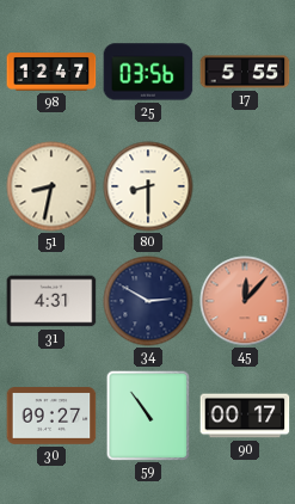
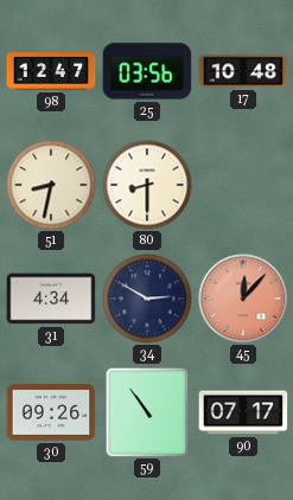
17: 5:55 -> 10:48 (243, 71)
31: 4:31 -> 4:34 (51, 299)
30: 09:27 -> 09:26 (51, 412)
90: 00:17 -> 07:17 (243, 412)
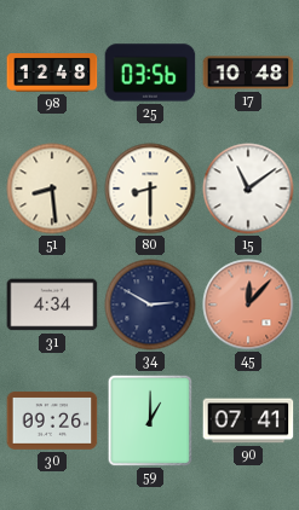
98: 12:47 -> 12:48 (52, 73)
51: 8:32 -> 8:29 (52, 189)
15: none -> 11:09 (248, 189)
59: 10:54 -> 1:00 (150, 421)
90: 07:17 -> 07:41 (248, 421)
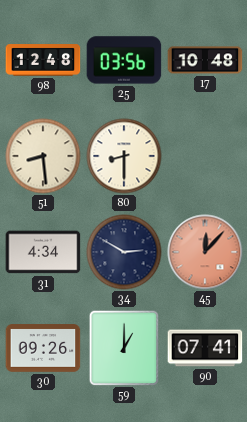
15: 11:09 -> none (248, 189)
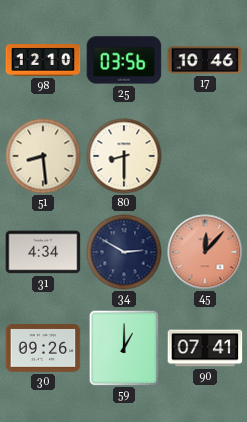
98: 12:48 -> 12:10 (43, 60)
17: 10:48 -> 10:46 (205, 60)
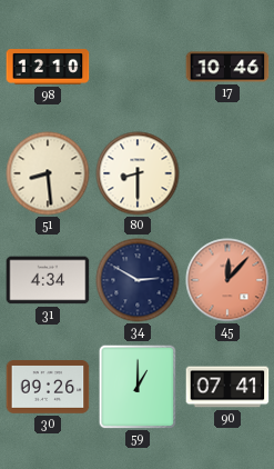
25: 03:56 -> none (124, 60)
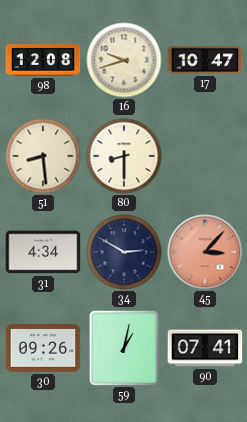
98: 12:10 -> 12:08 (43, 60)
16: none -> 9:42 (124, 60)
17: 10:46 -> 10:47 (205, 60)
45: 12:07 -> 3:07 (205, 252)
59: 1:00 -> 1:02 (124, 348)
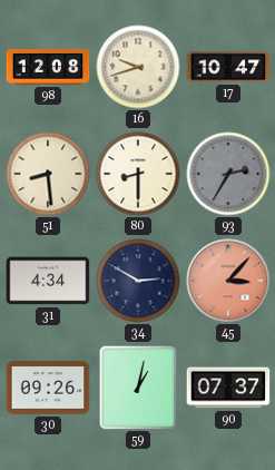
93: none -> 2:35 (228, 174)
90: 07:41 -> 07:37 (228, 388)
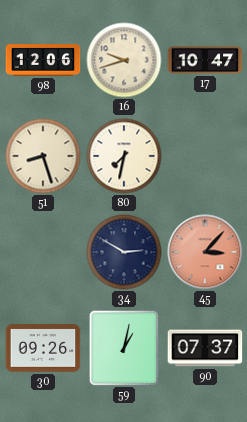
98: 12:08 -> 12:06 (43, 60)
51: 8:29 -> 8:27 (43, 156)
80: 8:30 -> 7:32 (124, 156)
93: 2:35 -> none (228, 174)
31: 4:34 -> none (48, 281)
